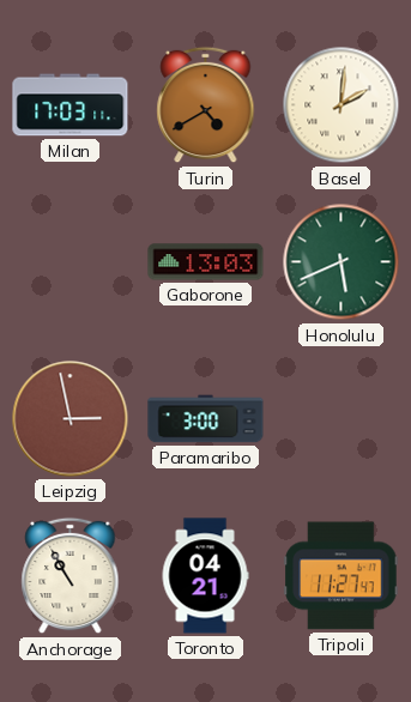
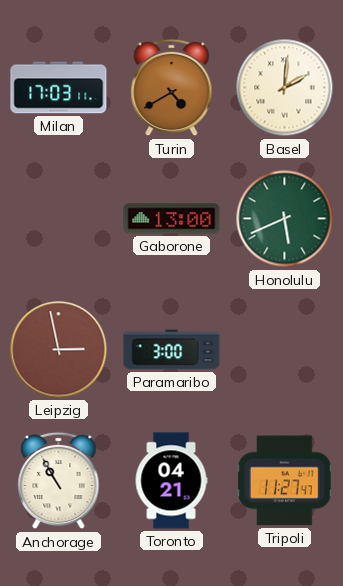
Gaborone: 13:03 -> 13:00 (172, 219)
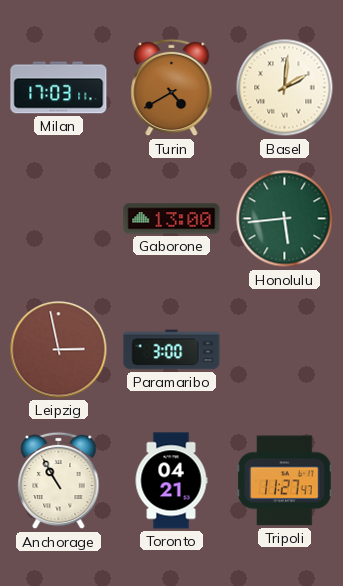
Honolulu: 5:41 -> 5:44 (285, 219)
